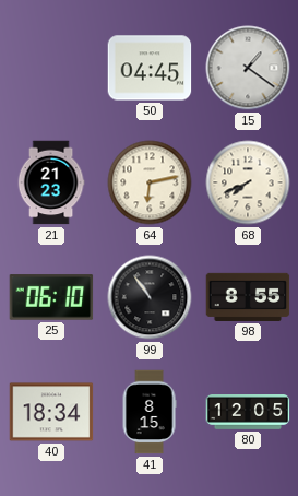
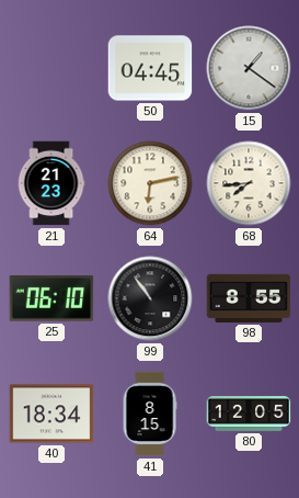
68: 7:41 -> 7:44 (249, 183)
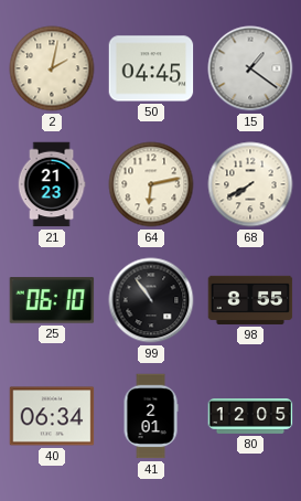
2: none -> 2:02 (52, 68)
68: 7:44 -> 7:40 (250, 184)
40: 18:34 -> 06:34 (52, 416)
41: 8:15 -> 2:01 (151, 416)
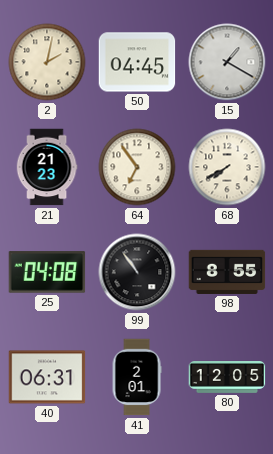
15: 1:21 -> 1:20 (227, 62)
64: 6:13 -> 6:54 (137, 167)
25: 06:10 -> 04:08 (47, 272)
40: 06:34 -> 06:31 (47, 377)
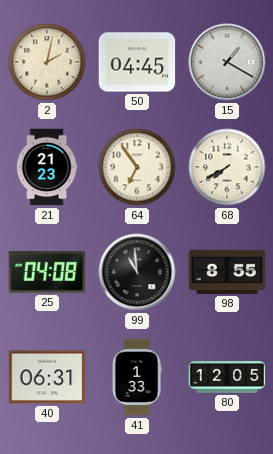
99: 10:54 -> 10:59 (137, 272)
41: 2:01 -> 1:33 (137, 377)
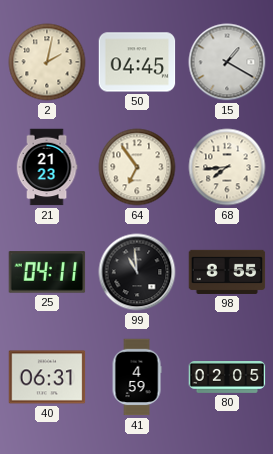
68: 7:40 -> 7:44 (227, 167)
25: 04:08 -> 04:11 (47, 272)
41: 1:33 -> 4:59 (137, 377)
80: 12:05 -> 02:05 (227, 378)
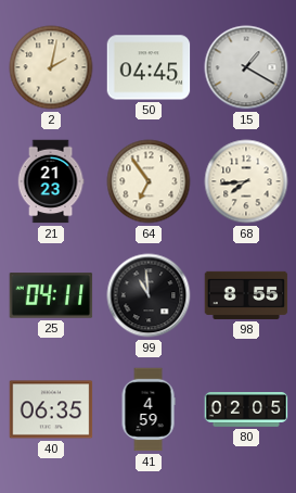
40: 06:31 -> 06:35 (51, 409)
